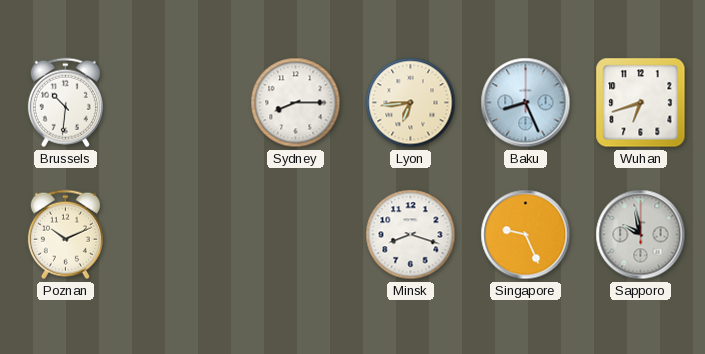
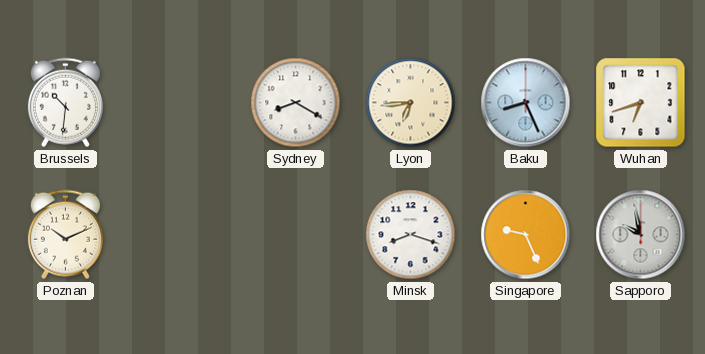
Sydney: 8:15 -> 8:20 (296, 103)
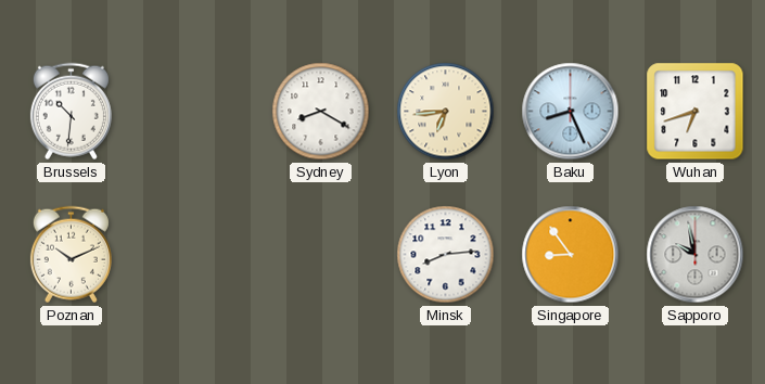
Minsk: 8:18 -> 8:14 (446, 255)
Singapore: 9:26 -> 8:54 (571, 255)
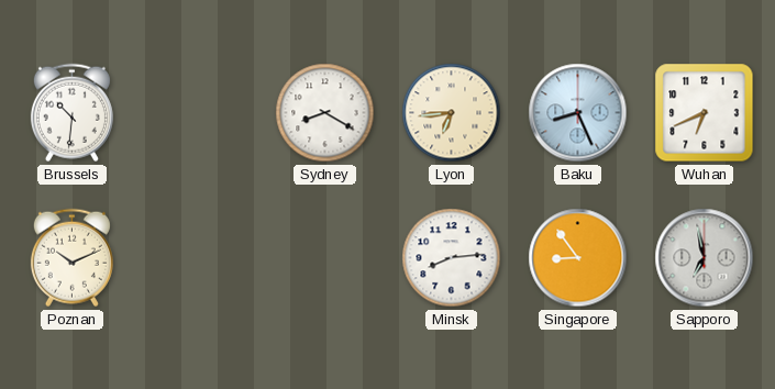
Wuhan: 6:42 -> 6:41 (705, 113)
Sapporo: 9:58 -> 6:58 (705, 258)
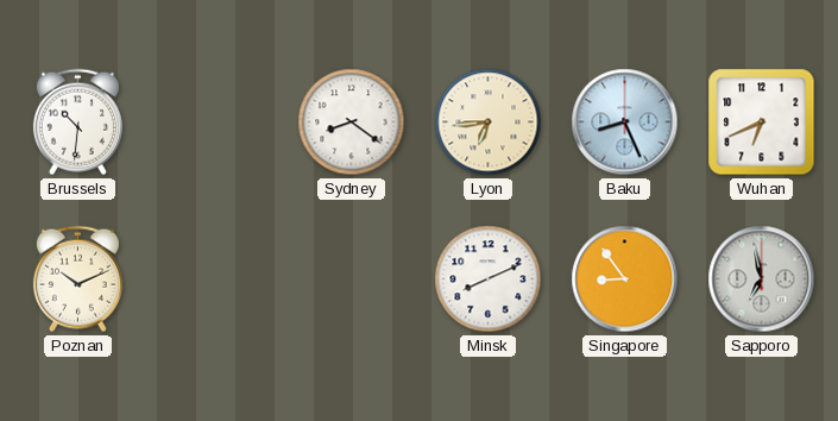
Sydney: 8:20 -> 8:21 (352, 122)
Minsk: 8:14 -> 8:11 (489, 279)
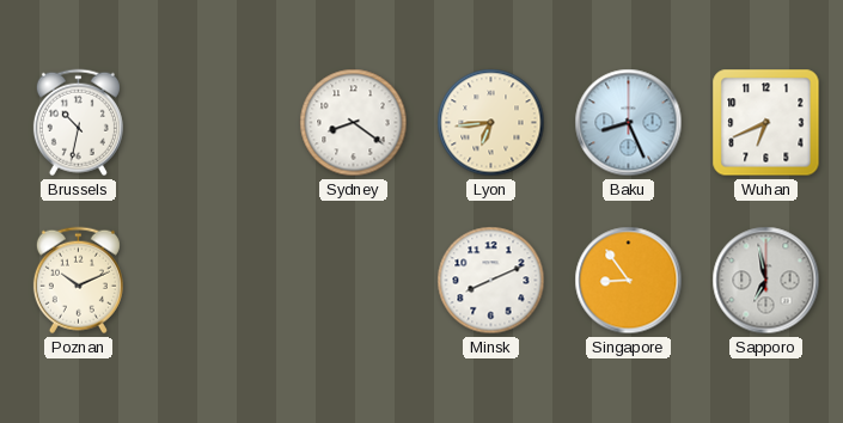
Brussels: 10:31 -> 10:32 (78, 123)
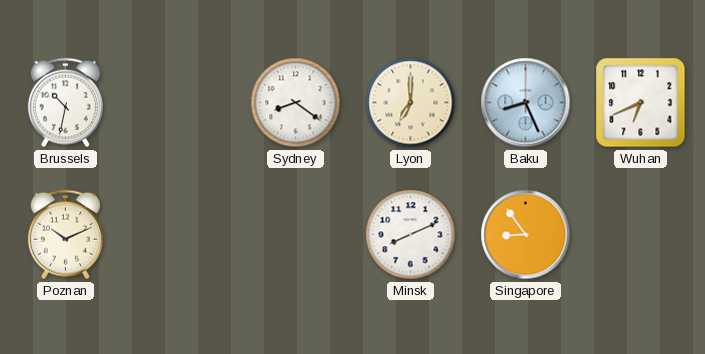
Lyon: 6:44 -> 7:00 (411, 103)
Sapporo: 6:58 -> none (766, 281)
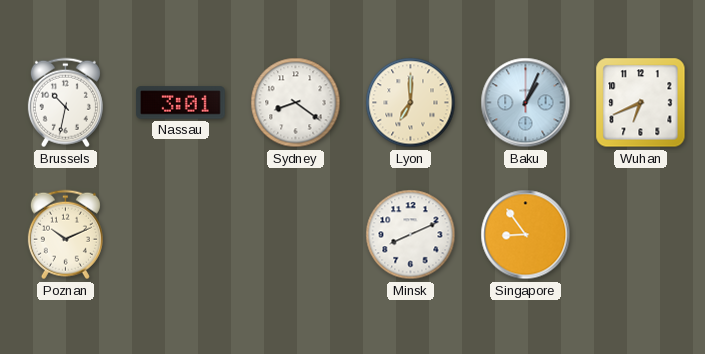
Nassau: none -> 3:01 (181, 103)
Baku: 8:26 -> 1:04 (526, 103)
